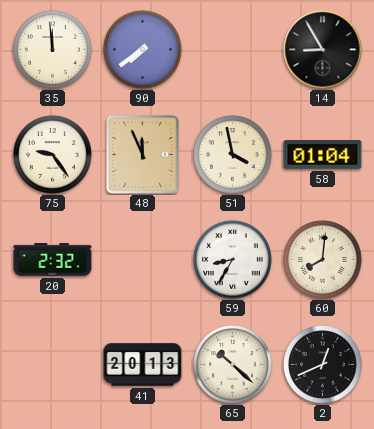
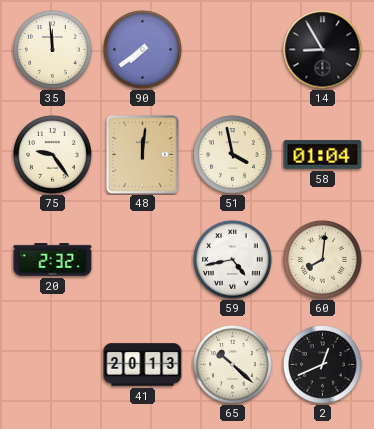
48: 11:56 -> 12:01 (143, 155)
59: 8:35 -> 4:43 (233, 260)
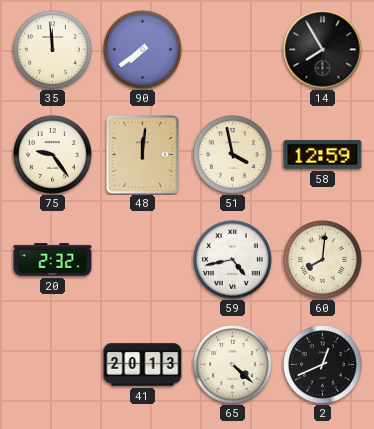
14: 8:55 -> 7:55 (323, 50)
58: 01:04 -> 12:59 (323, 155)
65: 10:22 -> 4:22 (233, 365)
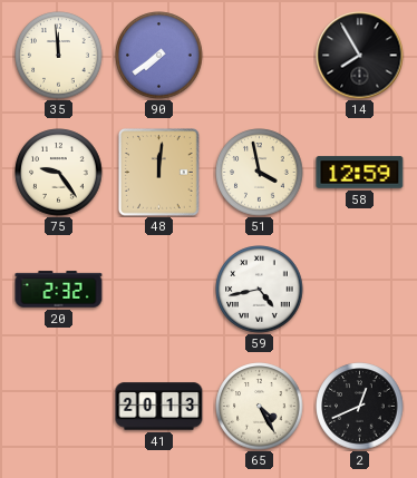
60: 8:01 -> none (323, 260)
65: 4:22 -> 4:25 (260, 407)
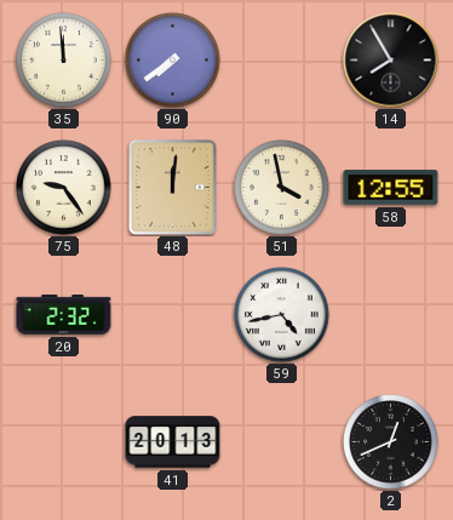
58: 12:59 -> 12:55 (391, 188)
65: 4:25 -> none (260, 407)
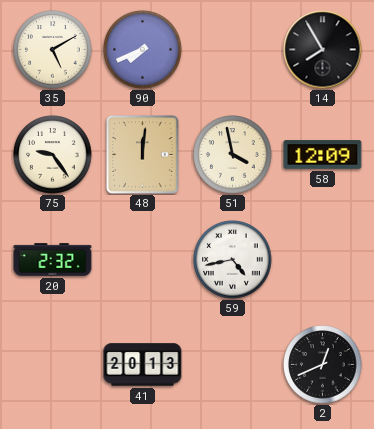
35: 11:59 -> 5:10 (53, 50)
90: 7:39 -> 7:41 (143, 50)
58: 12:55 -> 12:09 (323, 155)
